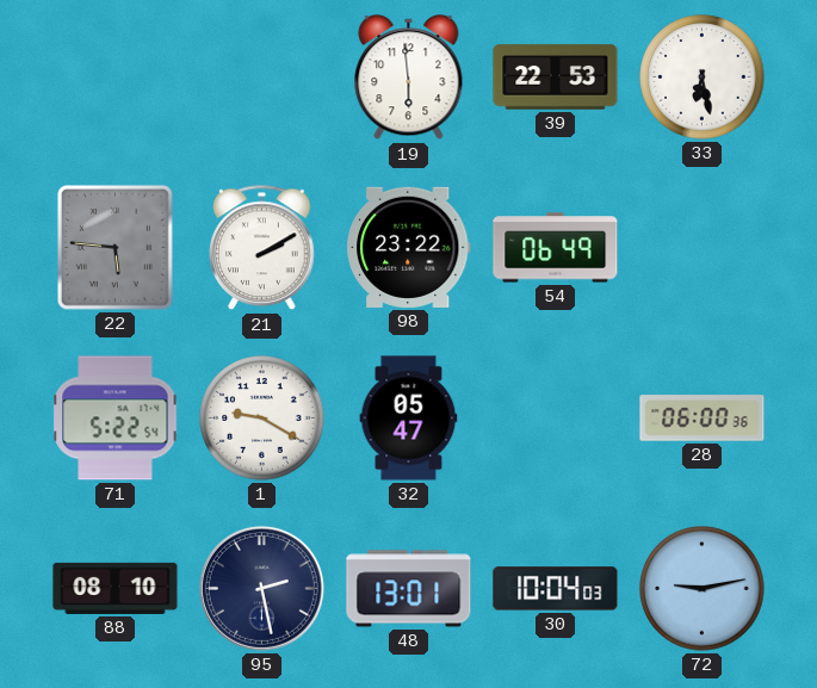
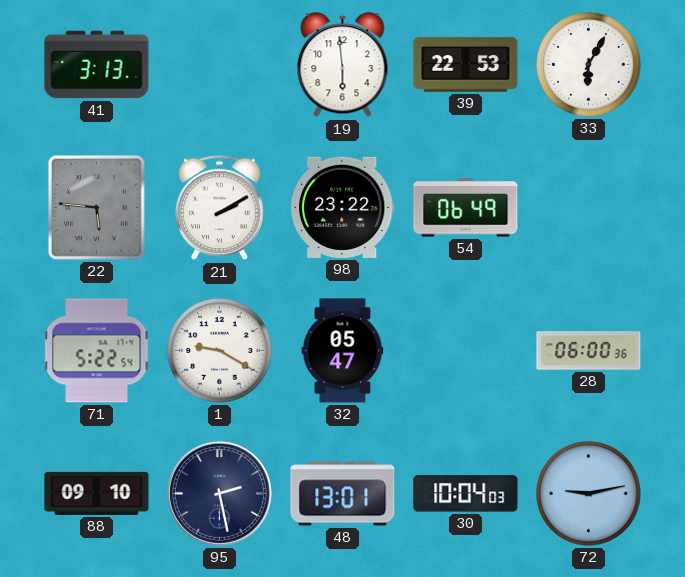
41: none -> 3:13 (97, 65)
33: 6:28 -> 6:05 (589, 65)
88: 08:10 -> 09:10 (97, 493)
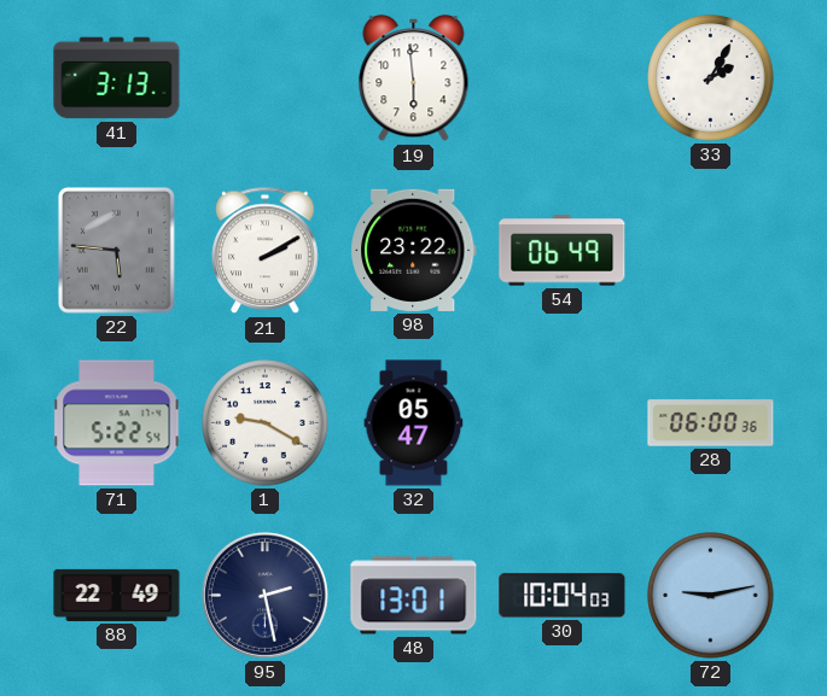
39: 22:53 -> none (466, 65)
33: 6:05 -> 2:05 (711, 78)
88: 09:10 -> 22:49 (117, 595)
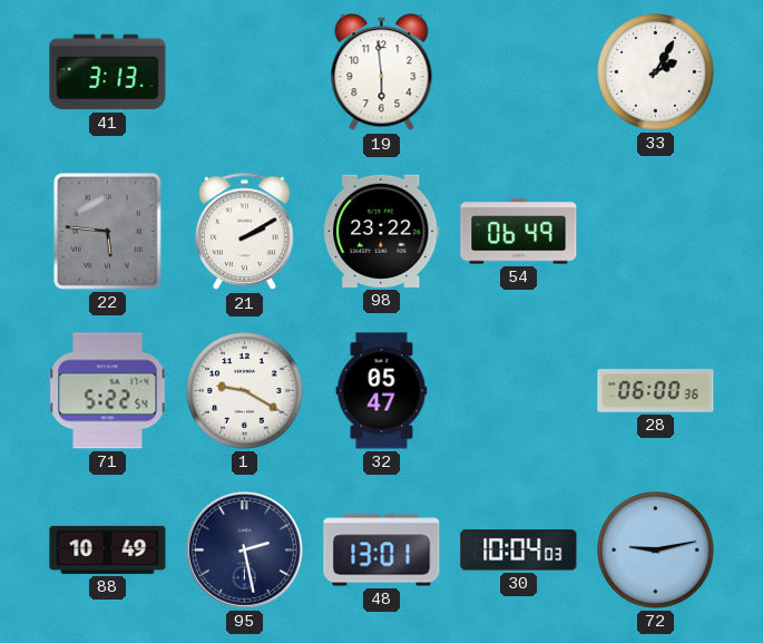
88: 22:49 -> 10:49 (108, 549)
